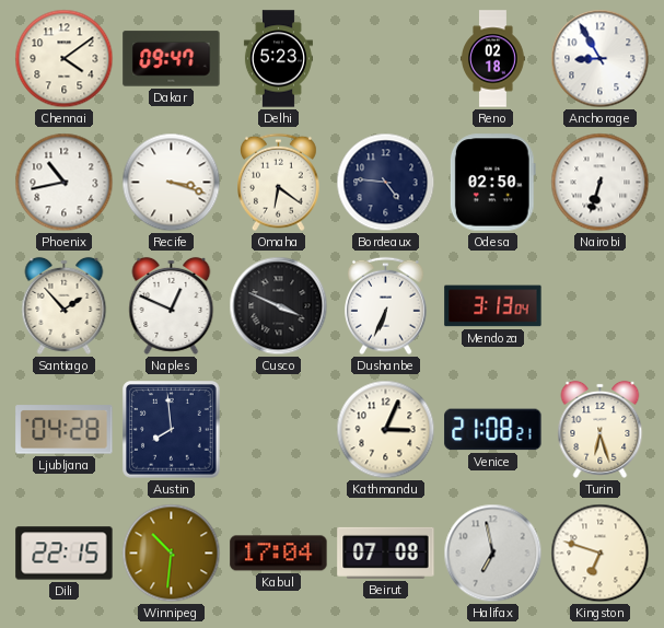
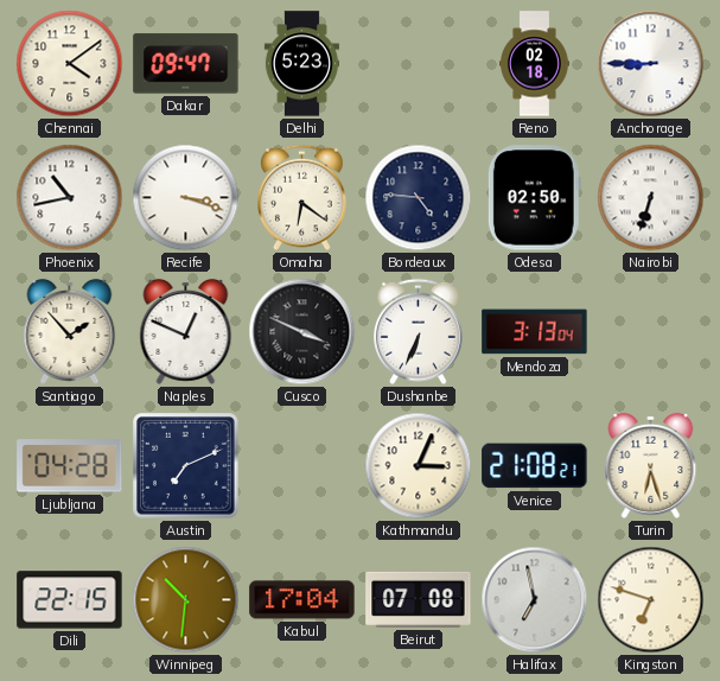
Anchorage: 8:55 -> 8:45 (651, 64)
Austin: 7:59 -> 7:11 (186, 466)
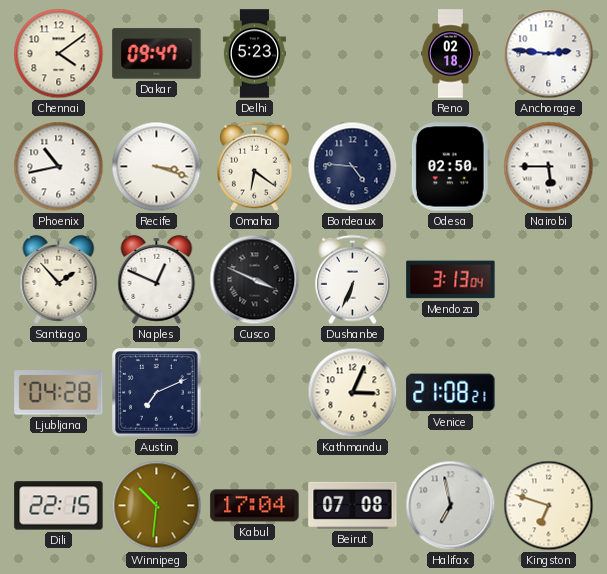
Anchorage: 8:45 -> 2:46 (549, 54)
Nairobi: 6:33 -> 5:45 (549, 167)
Turin: 6:27 -> none (651, 465)
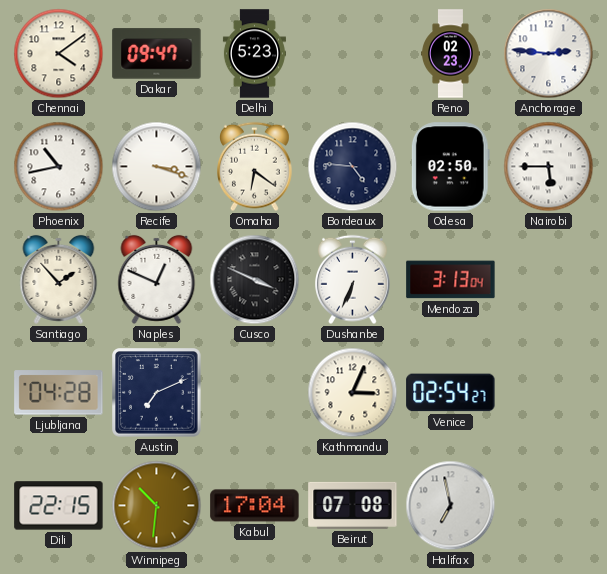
Reno: 02:18 -> 02:23 (451, 54)
Venice: 21:08 -> 02:54 (451, 393)
Kingston: 6:48 -> none (549, 506)
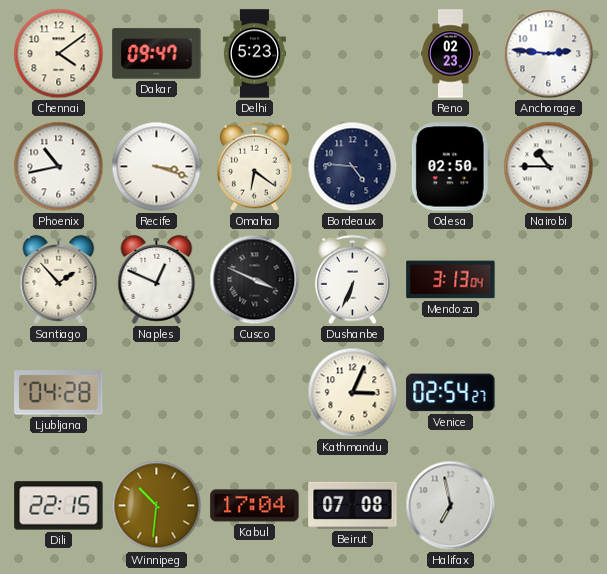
Nairobi: 5:45 -> 10:45 (549, 167)
Austin: 7:11 -> none (157, 393)
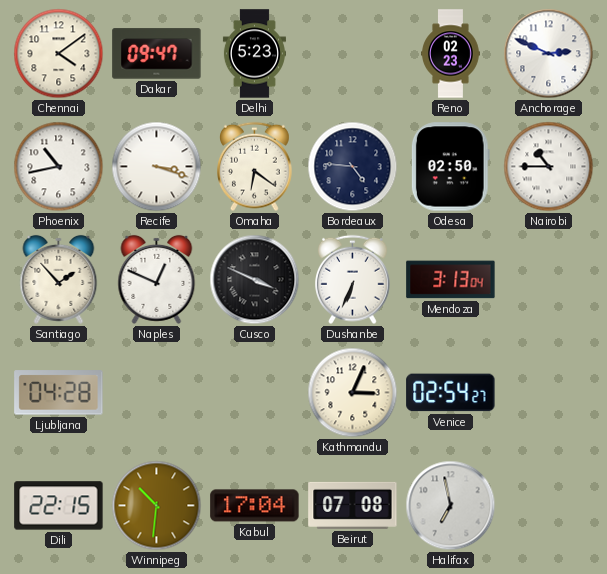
Anchorage: 2:46 -> 2:49 (549, 54)
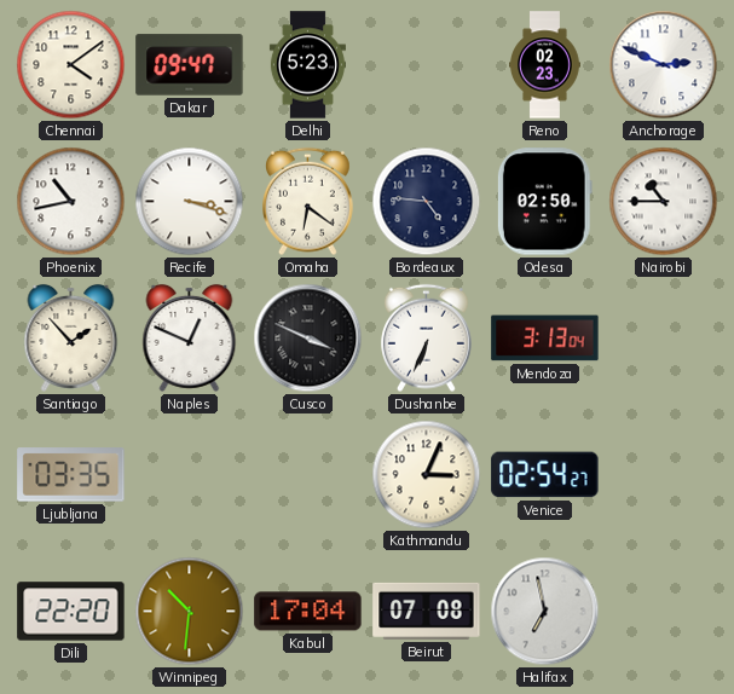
Ljubljana: 04:28 -> 03:35 (71, 475)
Dili: 22:15 -> 22:20 (71, 612)
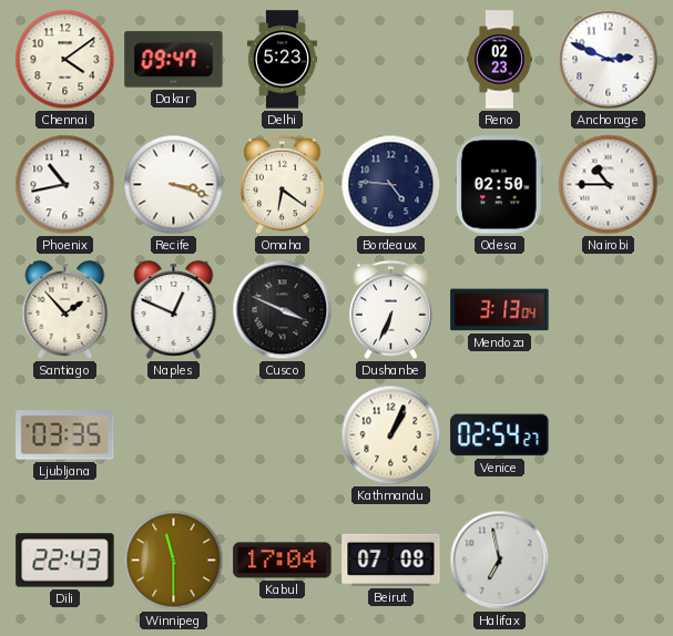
Kathmandu: 3:04 -> 1:04 (391, 435)
Dili: 22:20 -> 22:43 (65, 561)
Winnipeg: 10:31 -> 11:30 (174, 561)
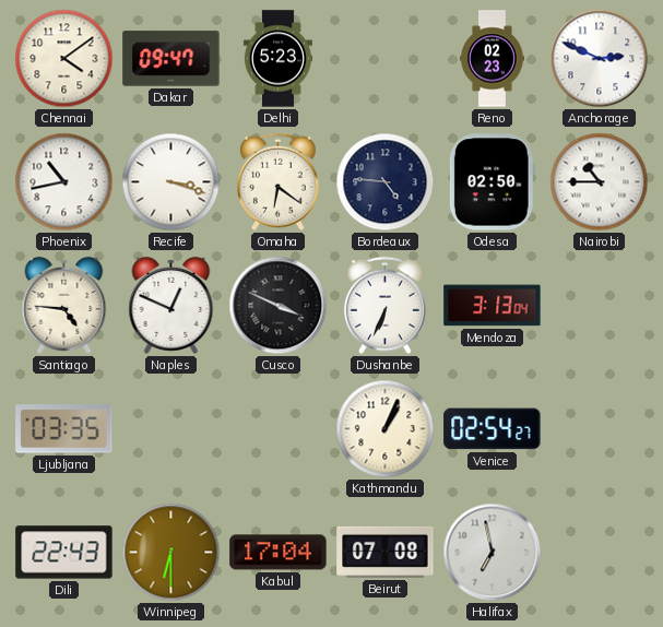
Santiago: 1:53 -> 4:46 (64, 305)
Winnipeg: 11:30 -> 6:30 (171, 553)
